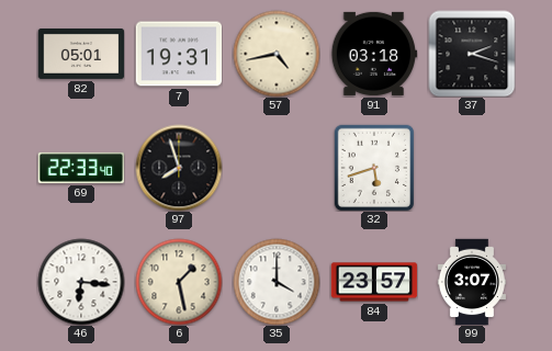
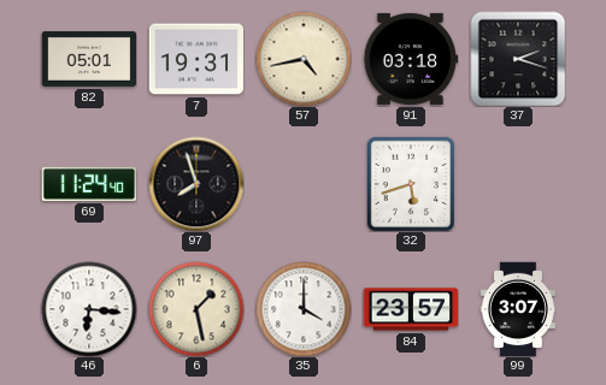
69: 22:33 -> 11:24 (89, 184)
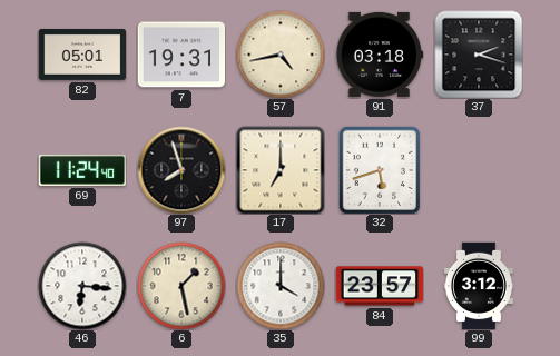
17: none -> 7:00 (281, 170)
99: 3:07 -> 3:12 (479, 286)
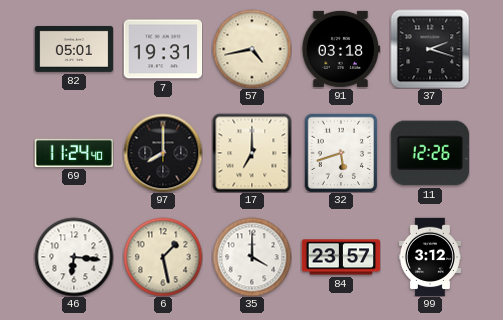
97: 7:57 -> 8:00 (163, 153)
11: none -> 12:26 (430, 153)
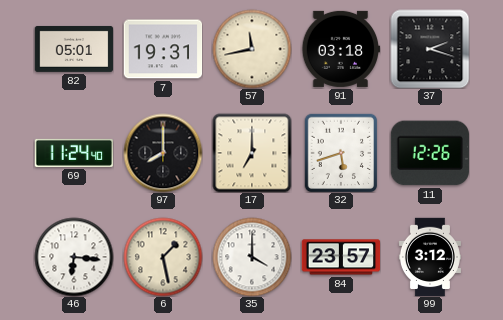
57: 4:43 -> 11:43 (252, 49)
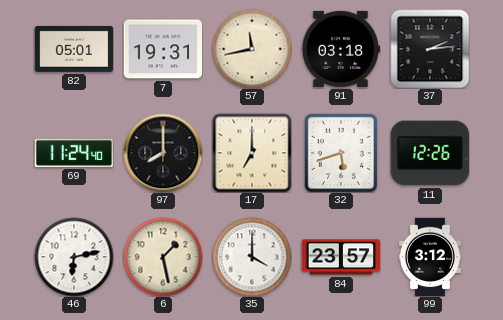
37: 2:18 -> 2:14 (430, 49)
46: 6:16 -> 6:13 (74, 257)
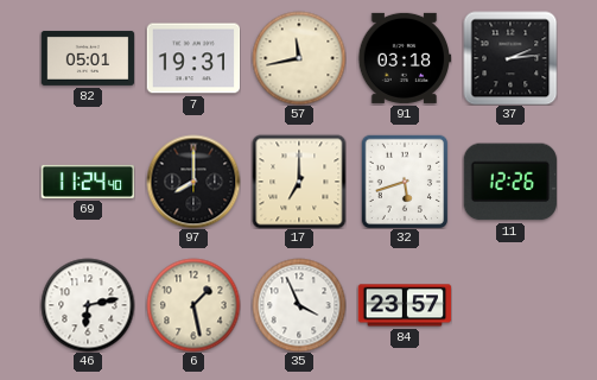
35: 4:00 -> 3:56 (299, 305)
99: 3:12 -> none (430, 257)
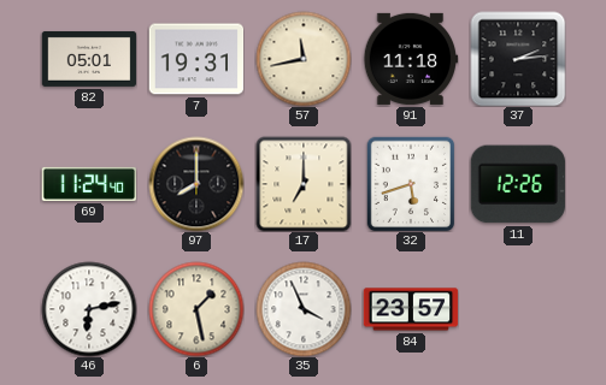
91: 03:18 -> 11:18 (411, 59)
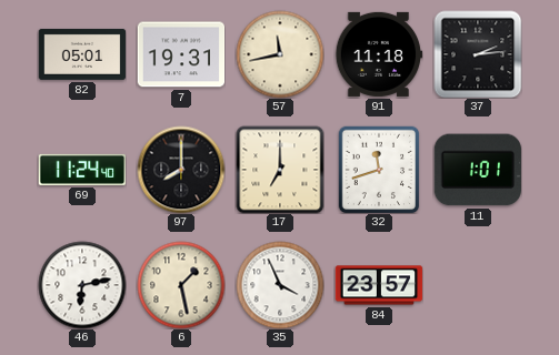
32: 5:42 -> 11:42 (379, 170)
11: 12:26 -> 1:01 (478, 170)
